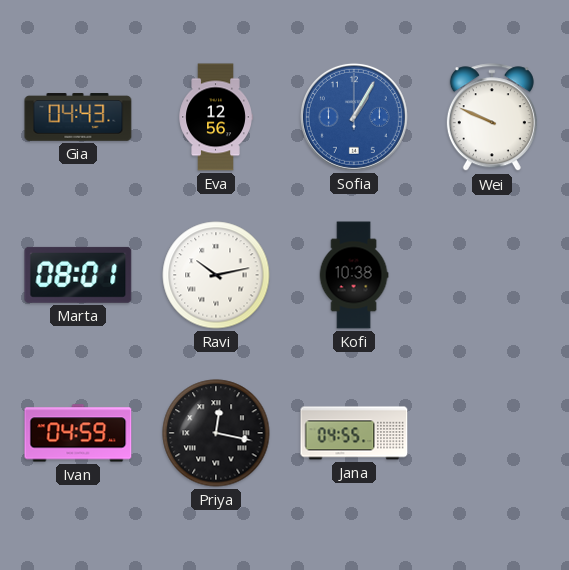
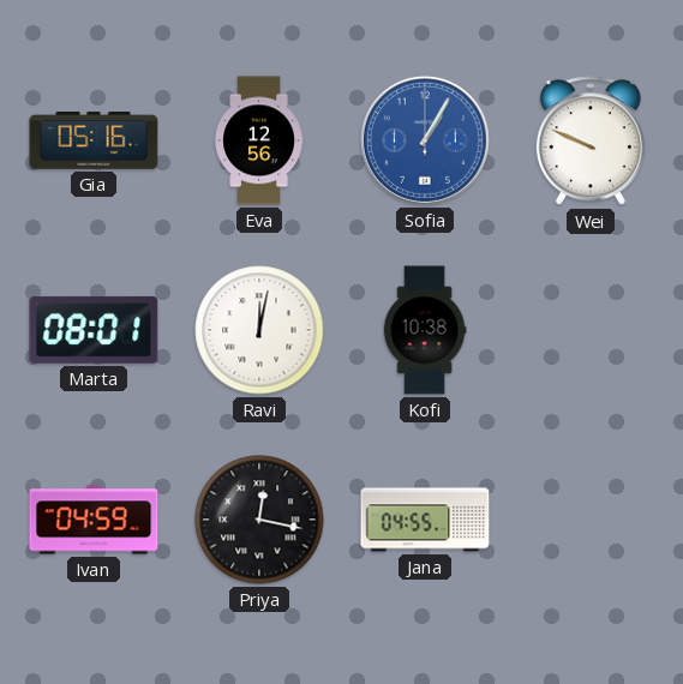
Gia: 04:43 -> 05:16 (94, 140)
Ravi: 10:13 -> 12:02 (259, 330)
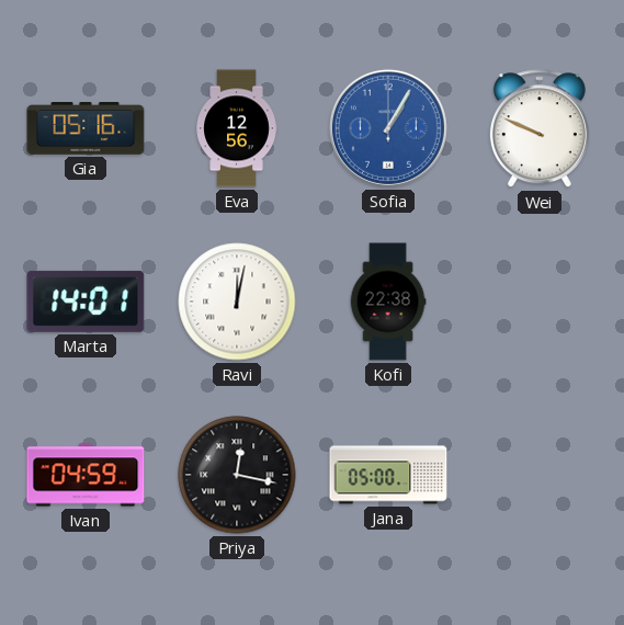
Marta: 08:01 -> 14:01 (86, 302)
Kofi: 10:38 -> 22:38 (388, 302)
Jana: 04:55 -> 05:00 (388, 475)
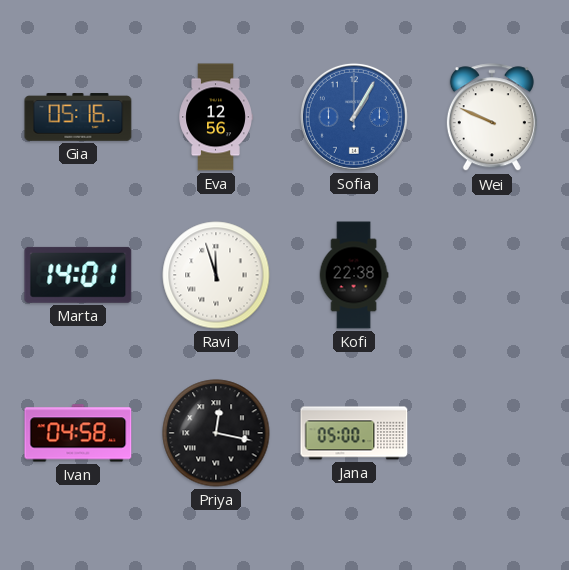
Ravi: 12:02 -> 11:57 (216, 275)
Ivan: 04:59 -> 04:58 (78, 433)
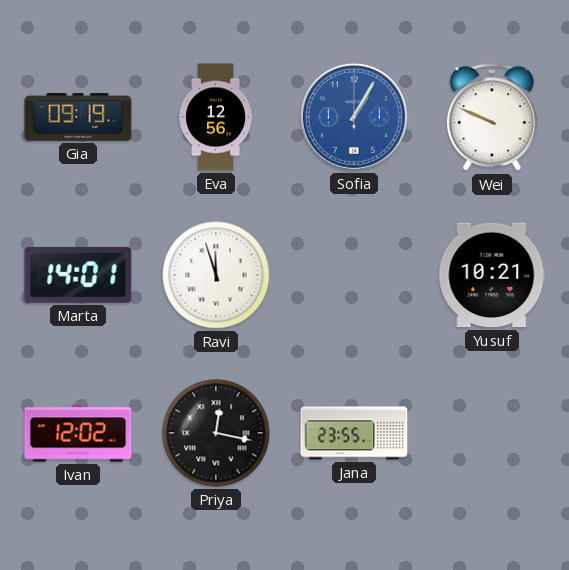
Gia: 05:16 -> 09:19 (78, 117)
Kofi: 22:38 -> none (354, 275)
Yusuf: none -> 10:21 (492, 275)
Ivan: 04:58 -> 12:02 (78, 433)
Jana: 05:00 -> 23:55 (354, 433)
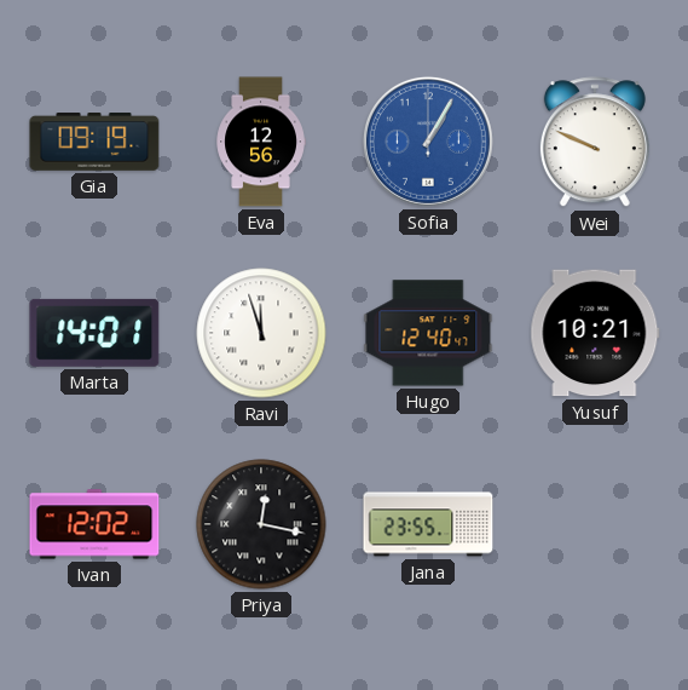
Hugo: none -> 12:40 (428, 333)
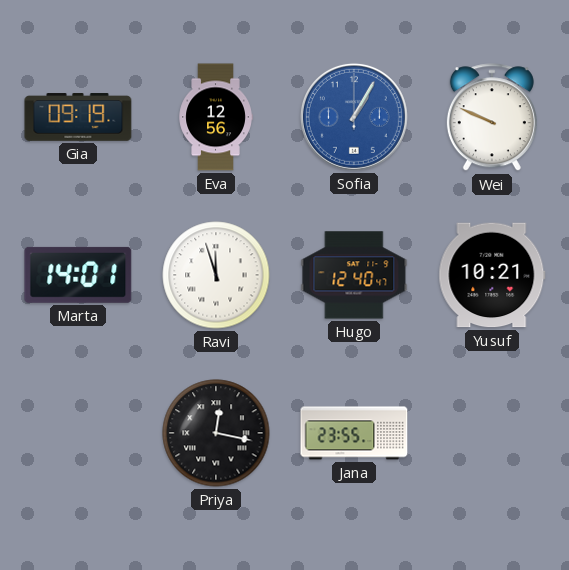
Ivan: 12:02 -> none (94, 524)
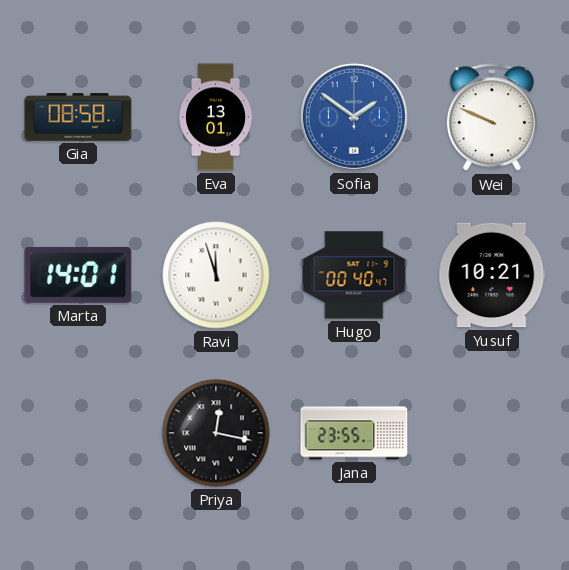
Gia: 09:19 -> 08:58 (78, 117)
Eva: 12:56 -> 13:01 (216, 117)
Sofia: 1:05 -> 1:51 (354, 117)
Hugo: 12:40 -> 00:40 (354, 275)
